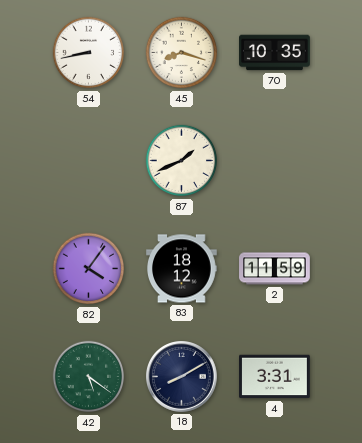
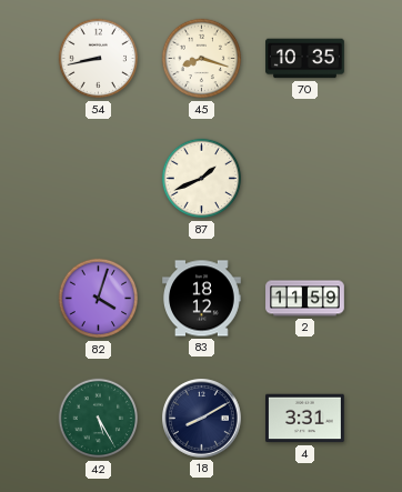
82: 4:06 -> 4:03 (99, 299)
42: 5:21 -> 5:25 (99, 419)
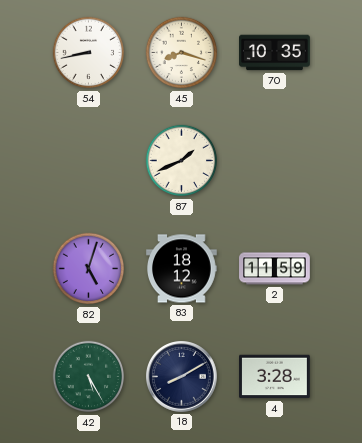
82: 4:03 -> 5:03 (89, 269)
4: 3:31 -> 3:28 (275, 377)
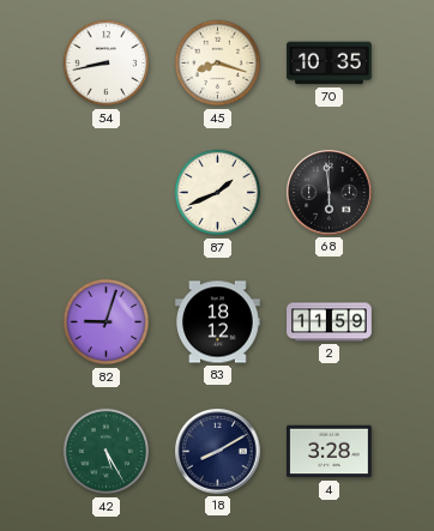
68: none -> 5:59 (330, 193)
82: 5:03 -> 9:03 (107, 322)
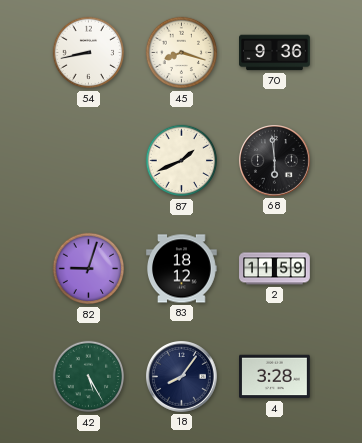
70: 10:35 -> 9:36 (275, 53)
18: 8:10 -> 8:06 (182, 377)
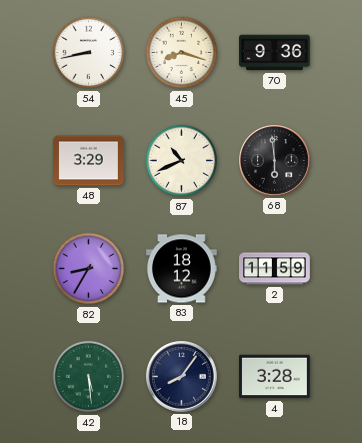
48: none -> 3:29 (89, 161)
87: 1:41 -> 10:41 (182, 161)
82: 9:03 -> 8:35 (89, 269)
42: 5:25 -> 5:29 (89, 377)
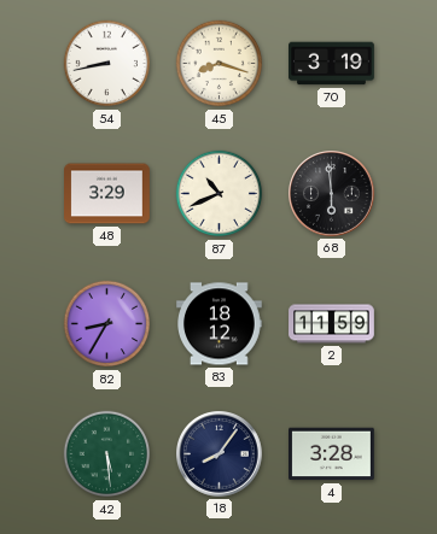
70: 9:36 -> 3:19 (332, 64)
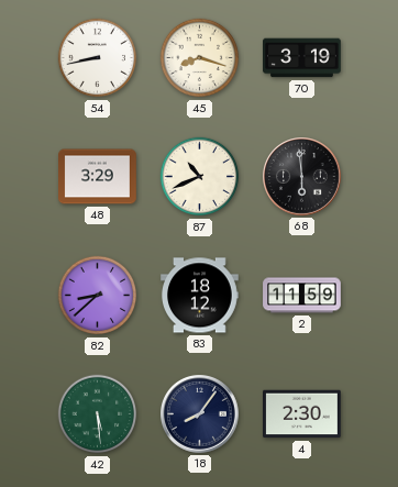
82: 8:35 -> 8:38 (98, 296)
4: 3:28 -> 2:30 (302, 414)
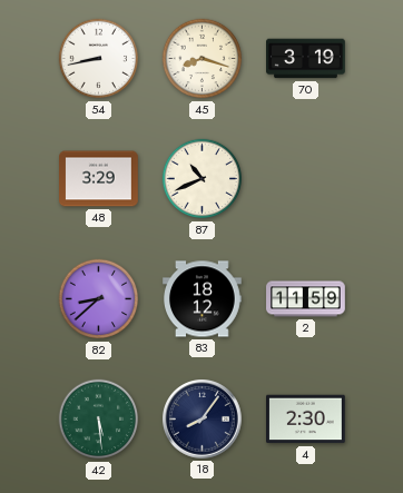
68: 5:59 -> none (302, 177)
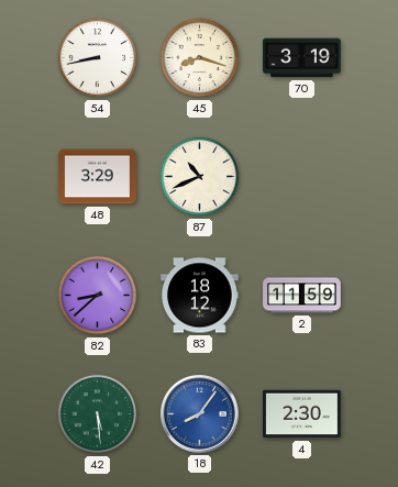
18 dial: navy -> blue (200, 414)
